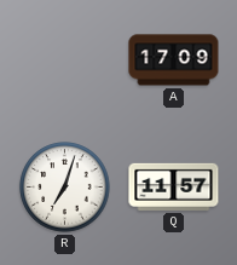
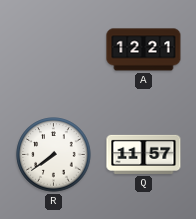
A: 17:09 -> 12:21 (144, 50)
R: 7:03 -> 7:39 (54, 155)
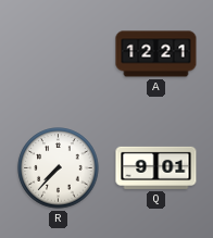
R: 7:39 -> 7:37 (59, 168)
Q: 11:57 -> 9:01 (156, 167)
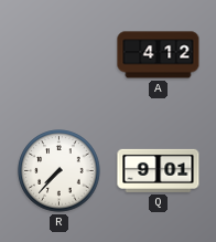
A: 12:21 -> 4:12 (159, 55)
